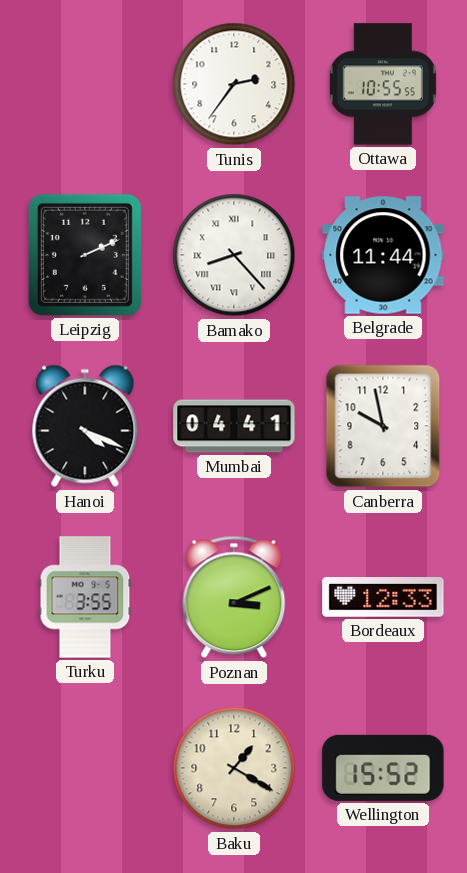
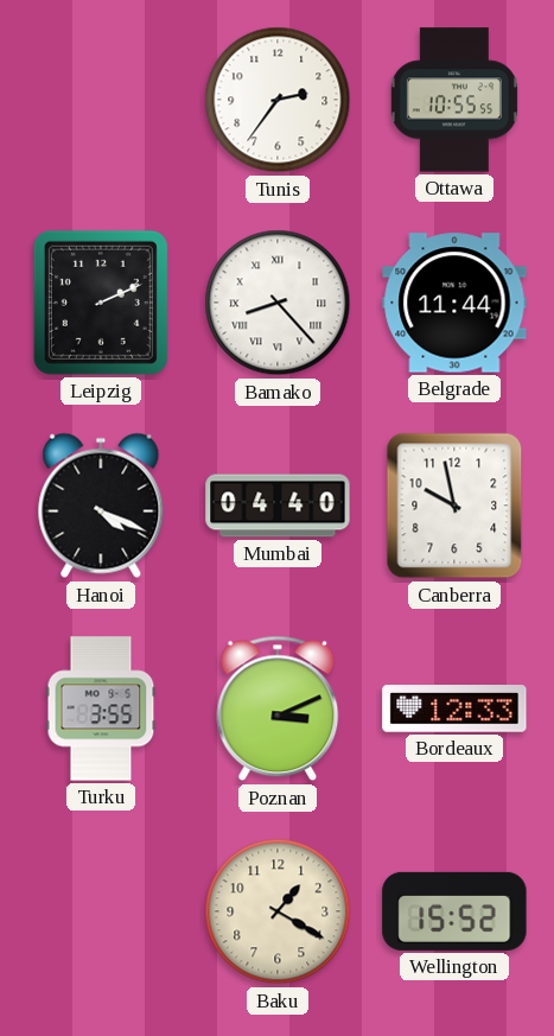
Mumbai: 04:41 -> 04:40 (278, 506)
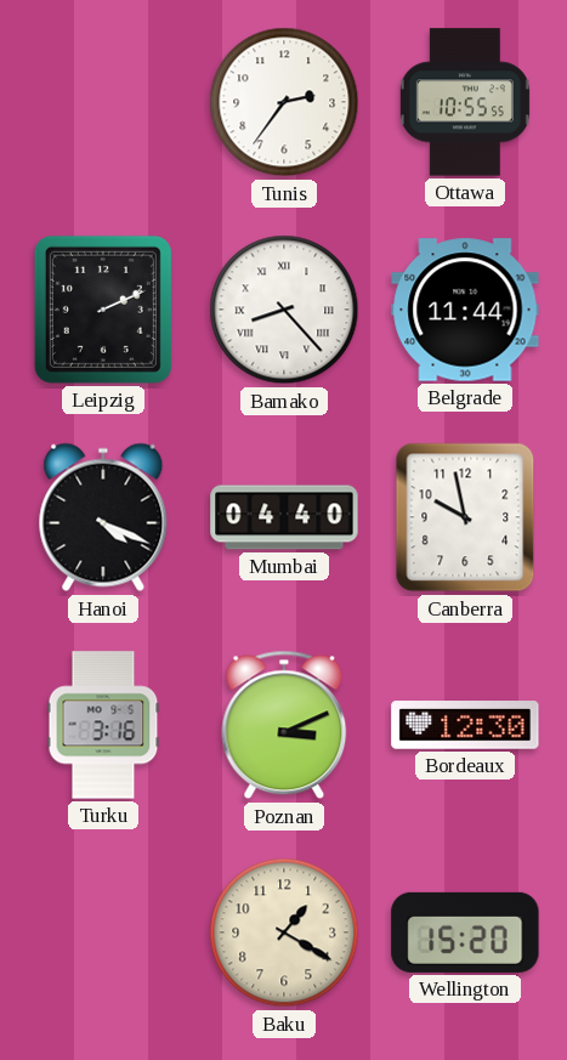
Turku: 3:55 -> 3:16 (103, 725)
Bordeaux: 12:33 -> 12:30 (465, 725)
Wellington: 15:52 -> 15:20 (465, 933)
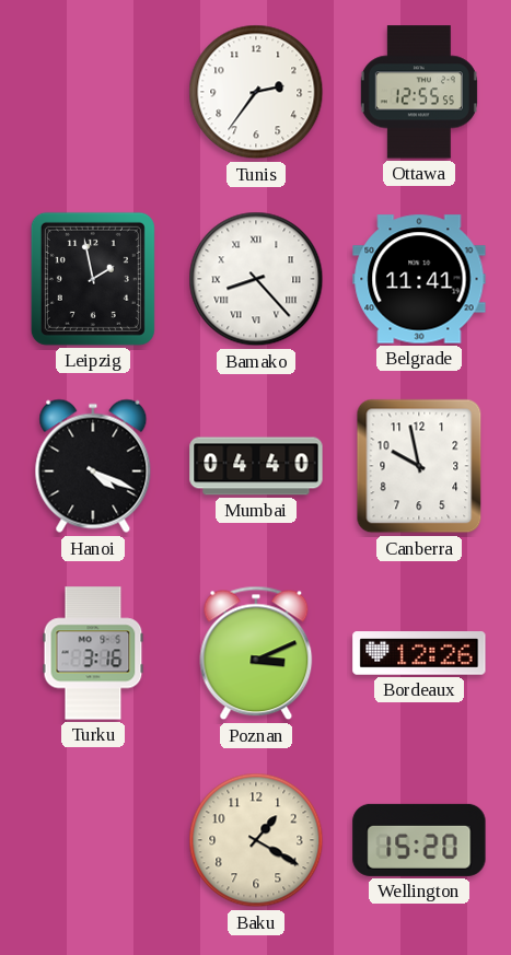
Ottawa: 10:55 -> 12:55 (419, 92)
Leipzig: 2:11 -> 1:58 (93, 279)
Belgrade: 11:44 -> 11:41 (419, 279)
Bordeaux: 12:30 -> 12:26 (419, 653)
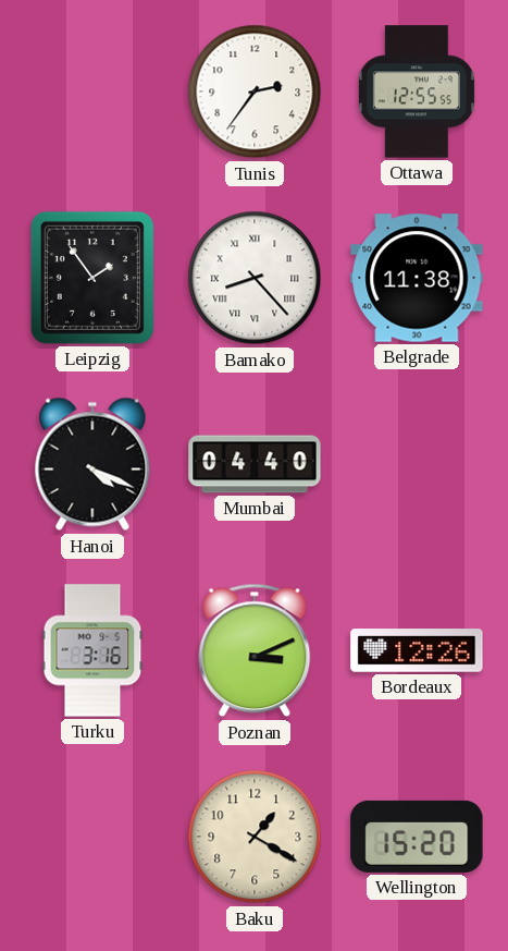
Leipzig: 1:58 -> 1:54 (92, 278)
Belgrade: 11:41 -> 11:38 (417, 278)
Canberra: 9:58 -> none (419, 466)
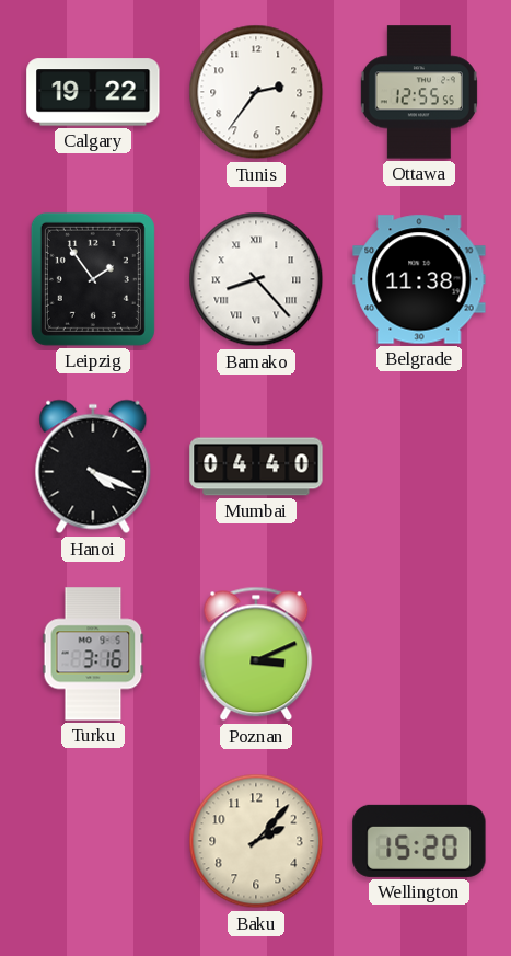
Calgary: none -> 19:22 (93, 92)
Bordeaux: 12:26 -> none (417, 650)
Baku: 1:20 -> 2:07 (256, 841)
